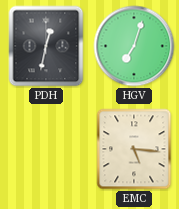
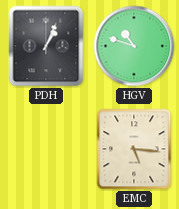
PDH: 12:32 -> 1:04 (46, 46)
HGV: 7:03 -> 10:48 (134, 46)
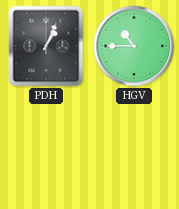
HGV: 10:48 -> 10:45 (134, 46)
EMC: 5:16 -> none (134, 149)
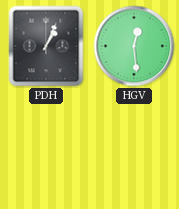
HGV: 10:45 -> 12:29 (134, 46)
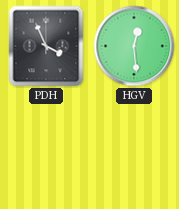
PDH: 1:04 -> 3:56 (46, 46)
